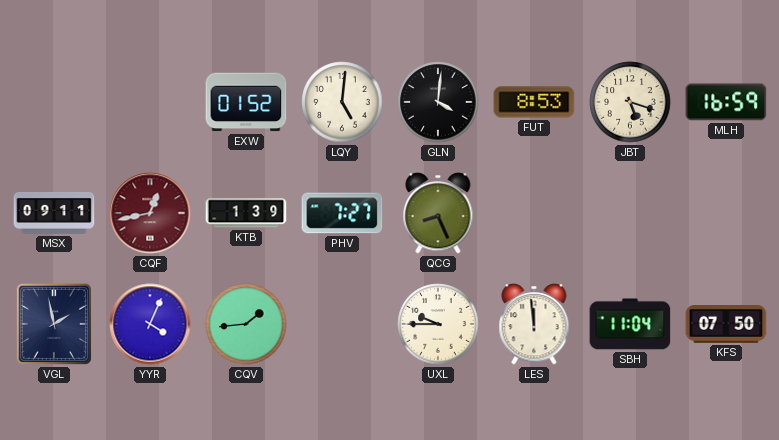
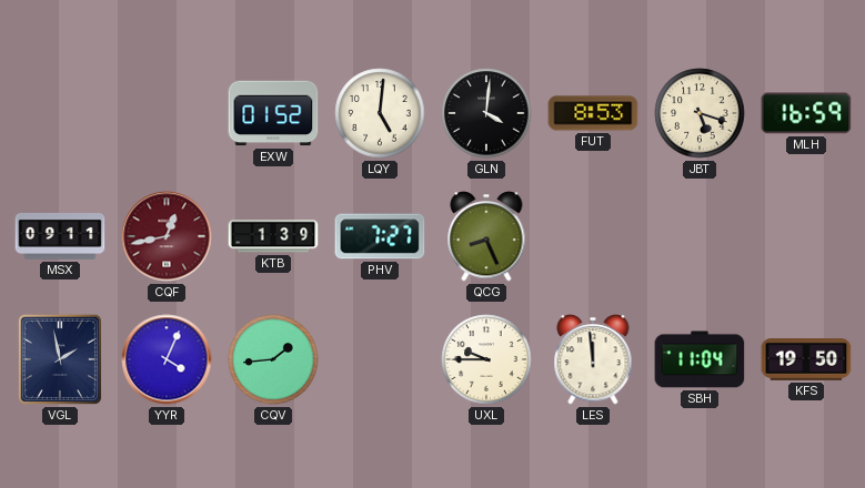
KFS: 07:50 -> 19:50 (806, 360)
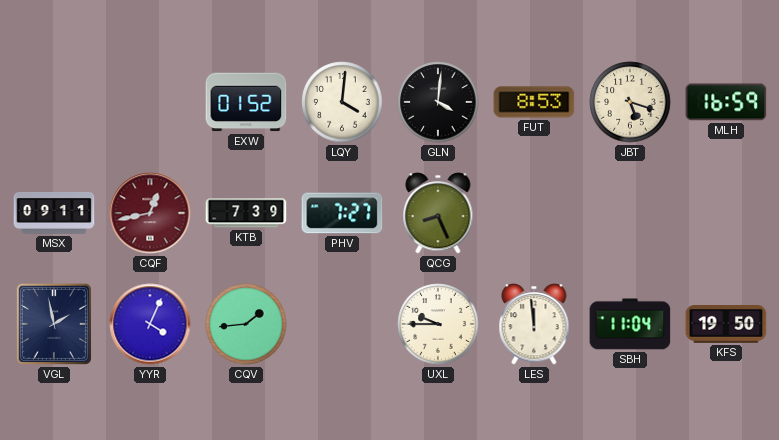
LQY: 5:01 -> 4:01 (342, 102)
KTB: 1:39 -> 7:39 (246, 213)
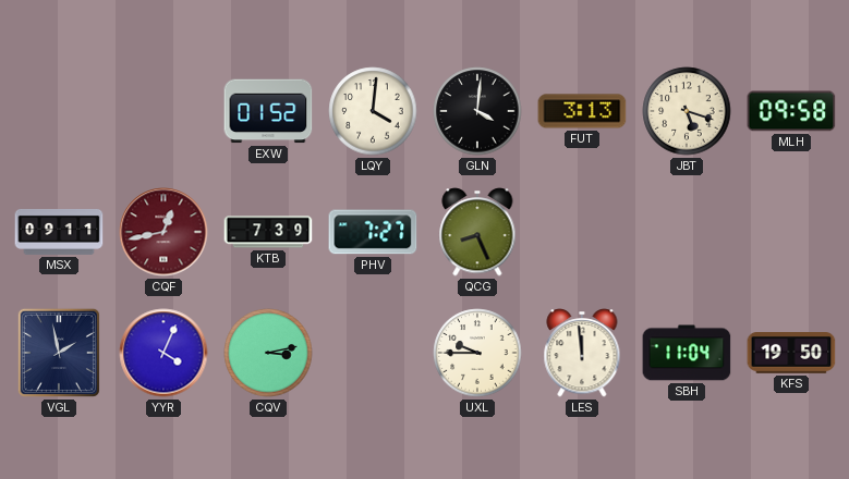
FUT: 8:53 -> 3:13 (582, 111)
MLH: 16:59 -> 09:58 (791, 111)
CQV: 1:44 -> 3:13 (268, 353)
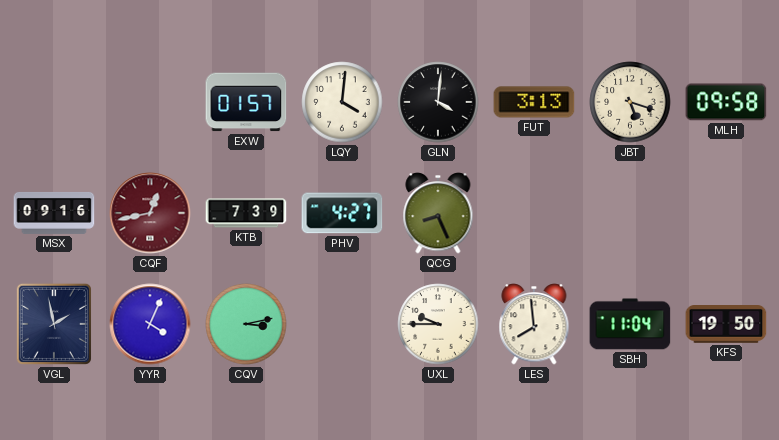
EXW: 01:52 -> 01:57 (246, 102)
MSX: 09:11 -> 09:16 (54, 213)
PHV: 7:27 -> 4:27 (342, 213)
LES: 11:59 -> 7:59 (534, 324)
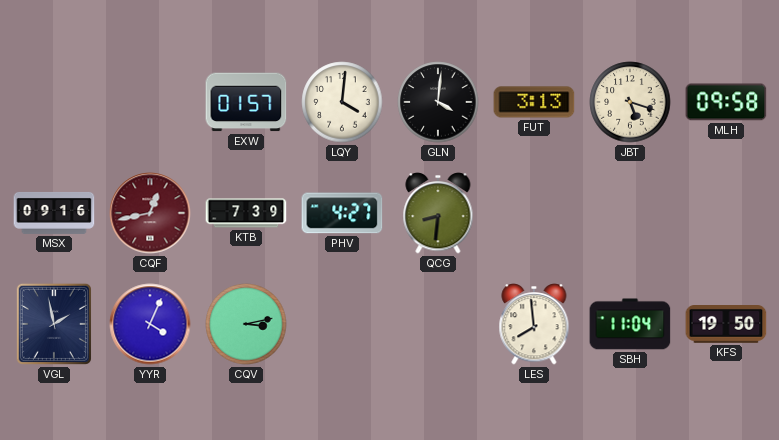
QCG: 8:26 -> 8:31 (438, 213)
UXL: 9:45 -> none (438, 324)
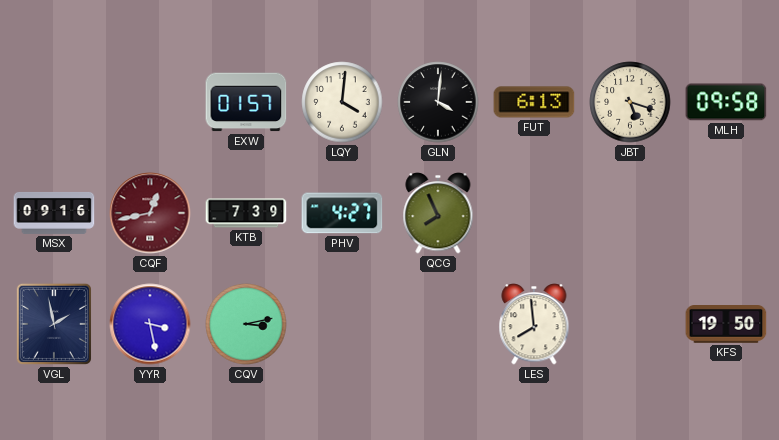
FUT: 3:13 -> 6:13 (534, 102)
QCG: 8:31 -> 7:56 (438, 213)
YYR: 4:04 -> 3:28 (150, 324)
SBH: 11:04 -> none (630, 324)
